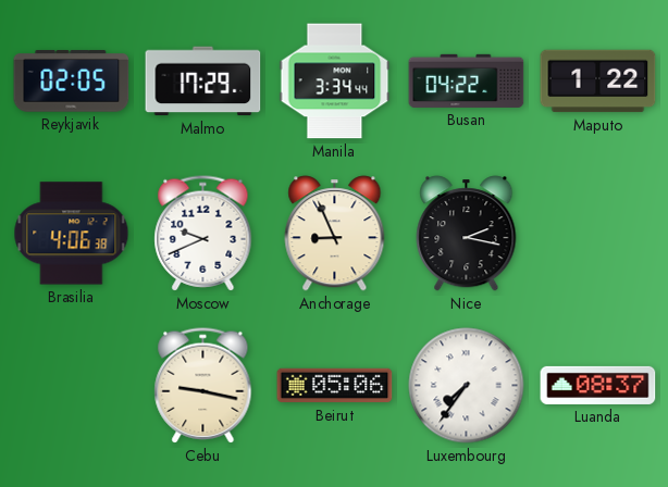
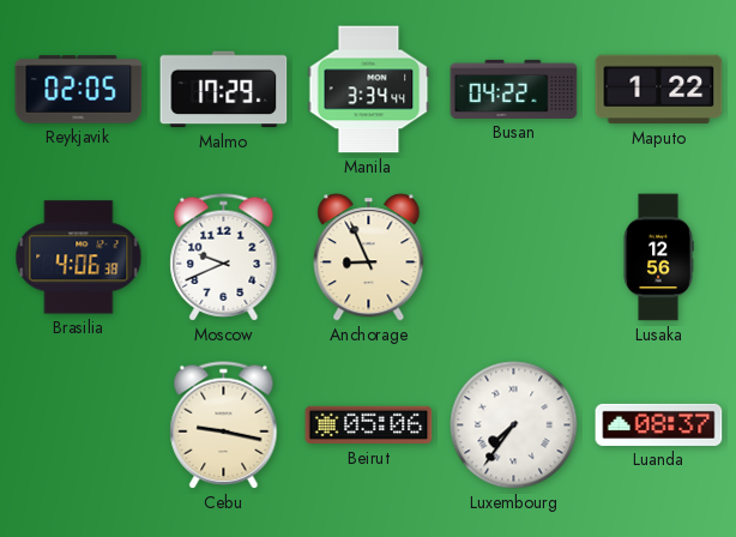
Nice: 2:17 -> none (467, 234)
Lusaka: none -> 12:56 (658, 258)
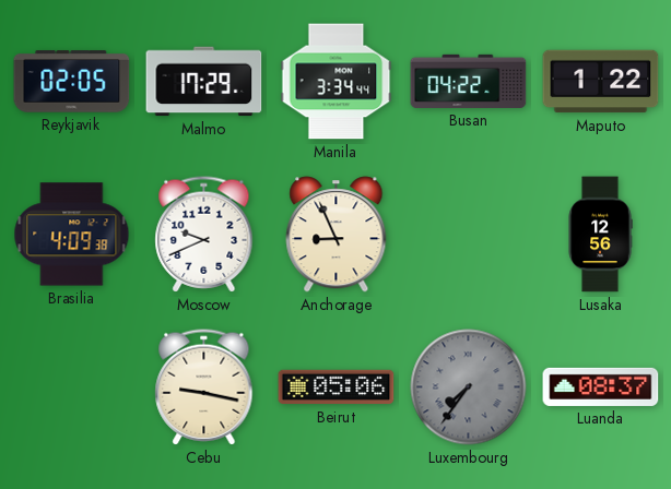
Brasilia: 4:06 -> 4:09 (72, 235)
Luxembourg dial: white -> grey (469, 387)
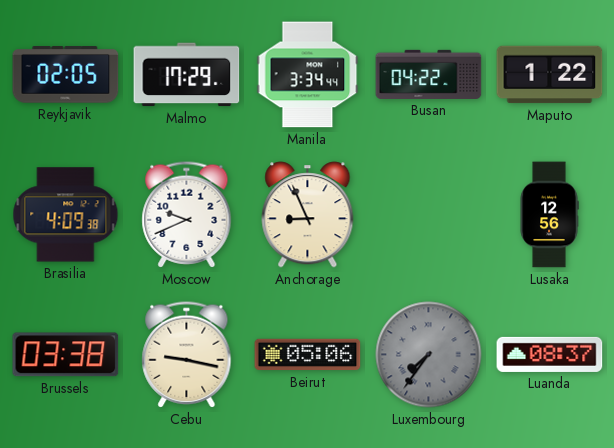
Brussels: none -> 03:38 (66, 355)
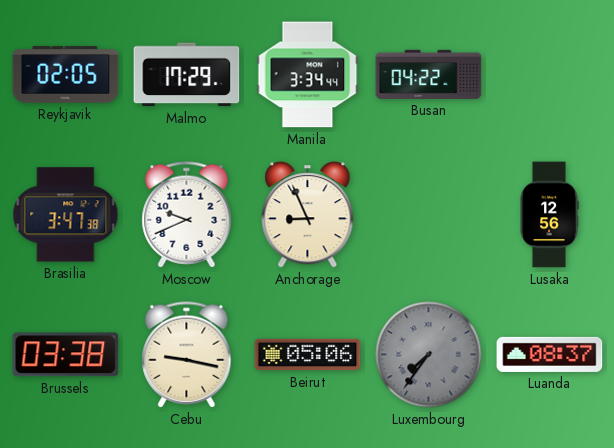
Maputo: 1:22 -> none (550, 75)
Brasilia: 4:09 -> 3:47 (66, 215)
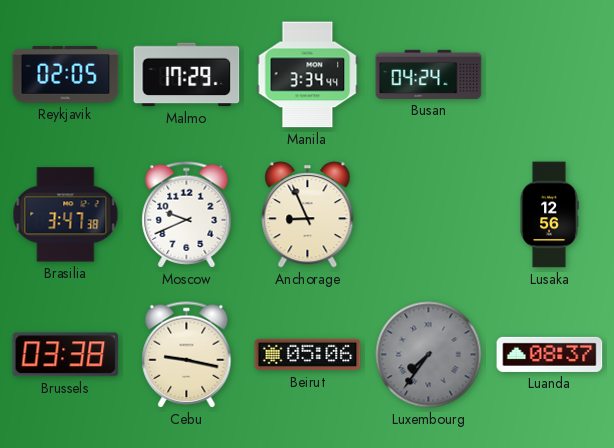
Busan: 04:22 -> 04:24 (429, 74)
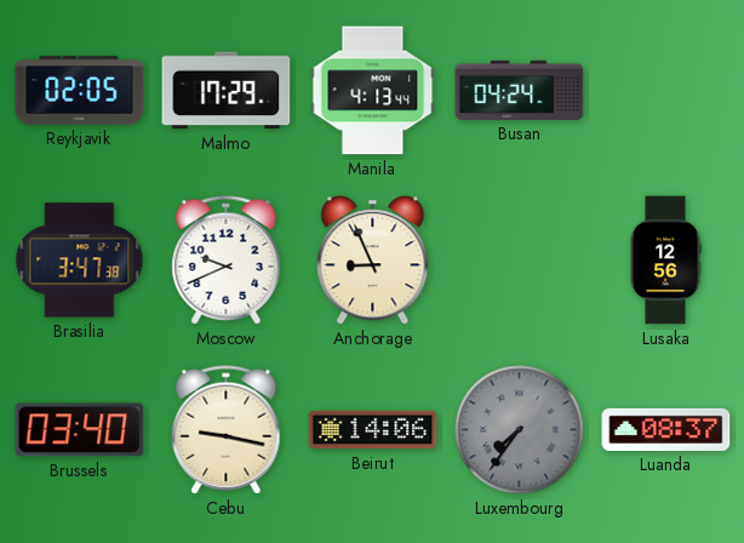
Manila: 3:34 -> 4:13 (373, 91)
Brussels: 03:38 -> 03:40 (80, 430)
Beirut: 05:06 -> 14:06 (373, 430)
